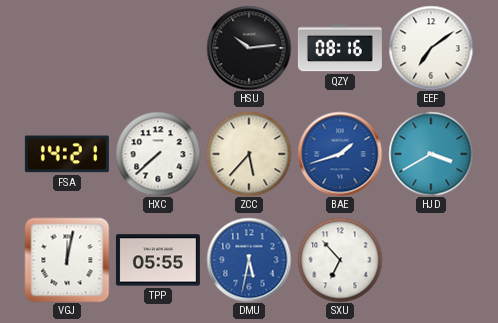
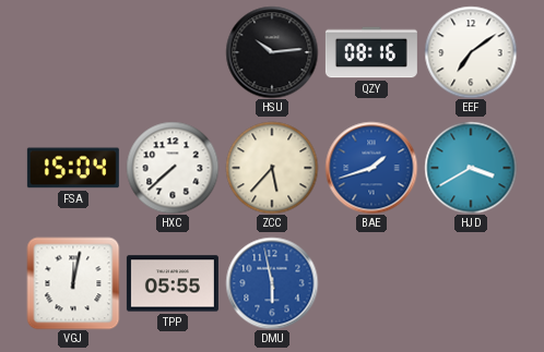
FSA: 14:21 -> 15:04 (73, 168)
DMU: 5:32 -> 5:58 (272, 283)
SXU: 6:53 -> none (340, 260)
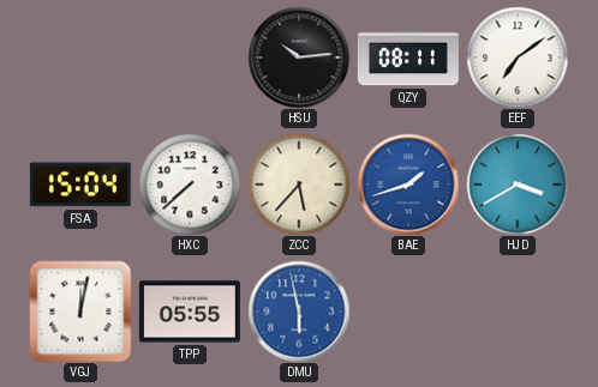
QZY: 08:16 -> 08:11 (408, 58)
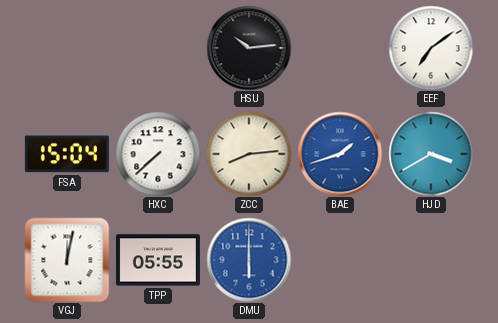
QZY: 08:11 -> none (408, 58)
ZCC: 5:37 -> 8:14 (249, 154)
DMU: 5:58 -> 6:00 (249, 260)
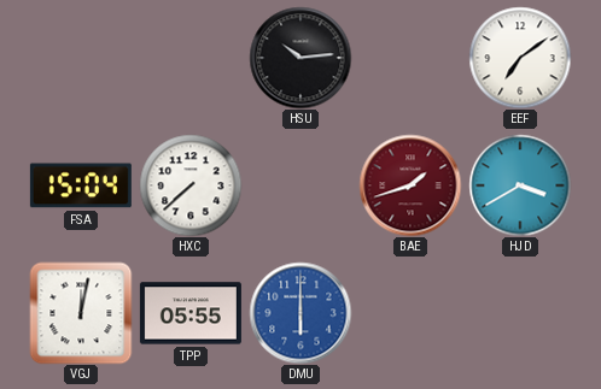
ZCC: 8:14 -> none (249, 154)
BAE dial: blue -> burgundy (410, 185)
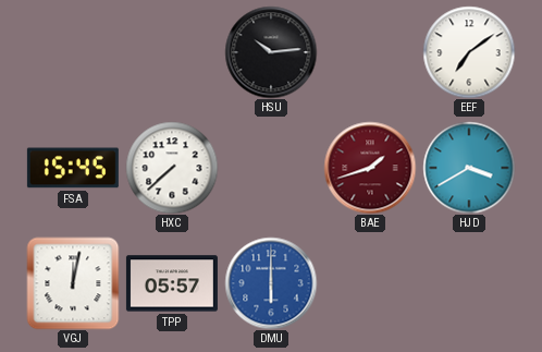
FSA: 15:04 -> 15:45 (73, 168)
TPP: 05:55 -> 05:57 (172, 283)
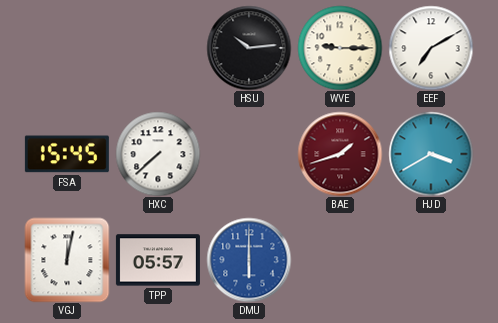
WVE: none -> 9:15 (340, 48)
EEF: 7:09 -> 7:10 (431, 48)
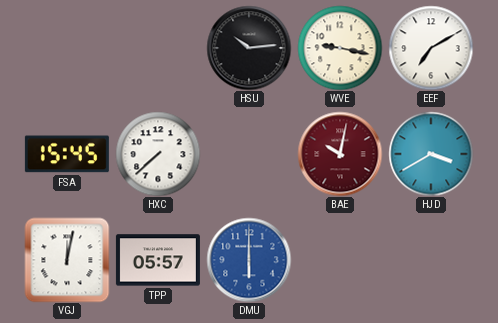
WVE: 9:15 -> 9:17 (340, 48)
BAE: 1:42 -> 10:02 (340, 154)
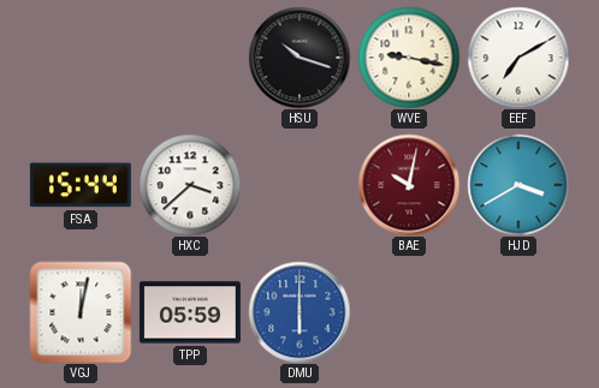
HSU: 10:14 -> 10:18 (299, 58)
FSA: 15:45 -> 15:44 (81, 185)
HXC: 7:38 -> 3:38 (190, 185)
TPP: 05:57 -> 05:59 (190, 312)
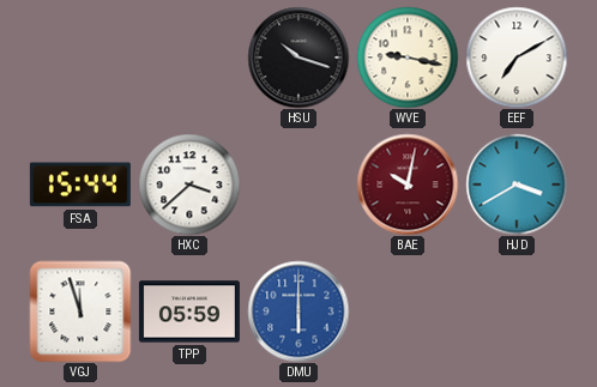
VGJ: 12:02 -> 11:57 (80, 312)
